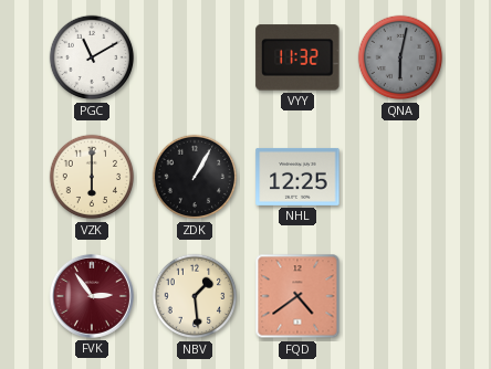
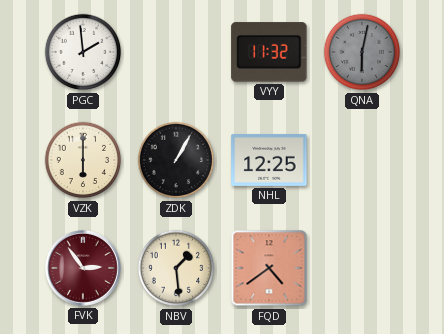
PGC: 11:10 -> 1:59 (83, 52)
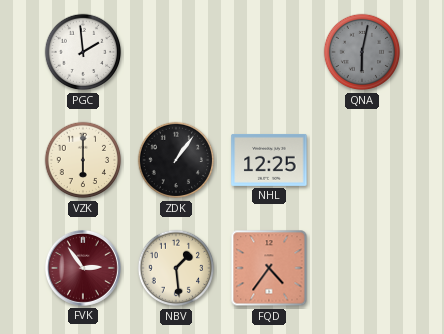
VYY: 11:32 -> none (269, 52)
ZDK: 1:05 -> 1:06 (176, 160)
FQD: 4:39 -> 4:36 (269, 268)
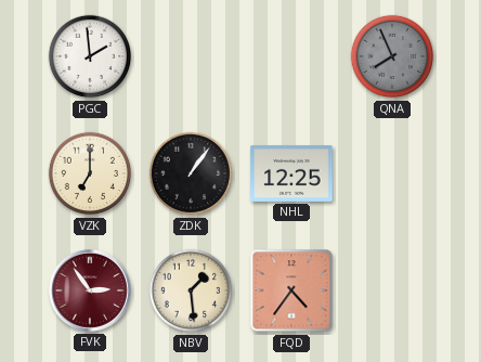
QNA: 6:02 -> 7:56 (392, 56)
VZK: 6:00 -> 7:00 (90, 173)
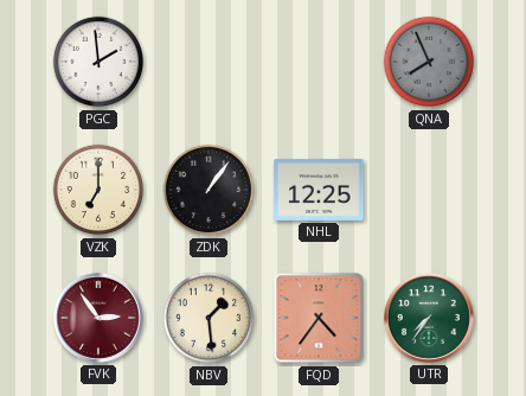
UTR: none -> 7:36 (429, 318)
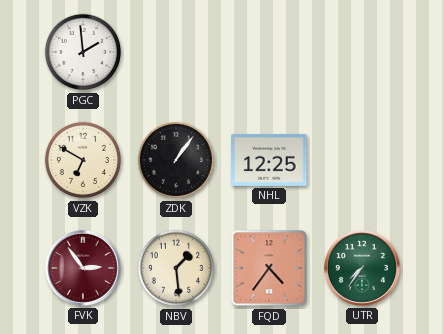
QNA: 7:56 -> none (429, 62)
VZK: 7:00 -> 6:50 (83, 160)
